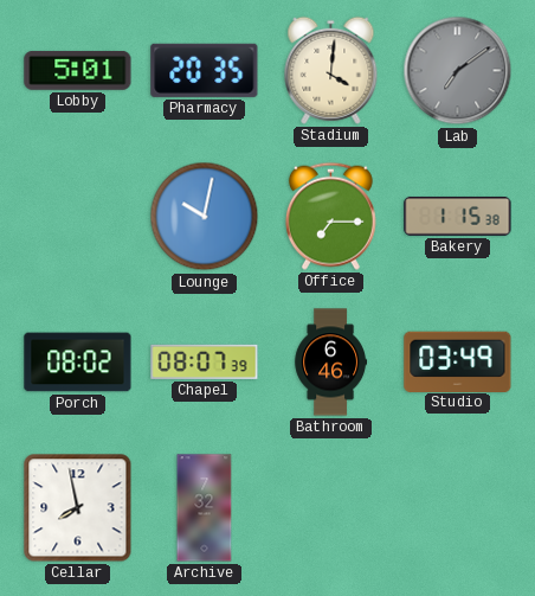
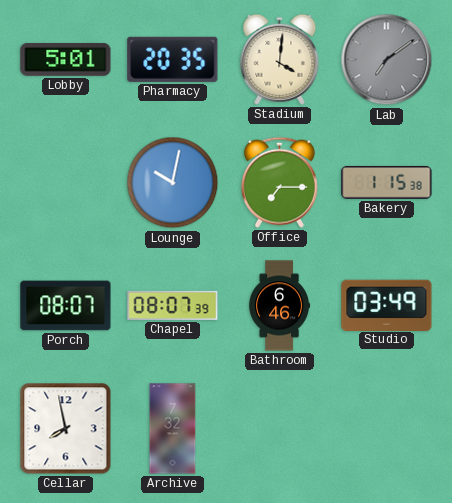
Porch: 08:02 -> 08:07 (66, 306)
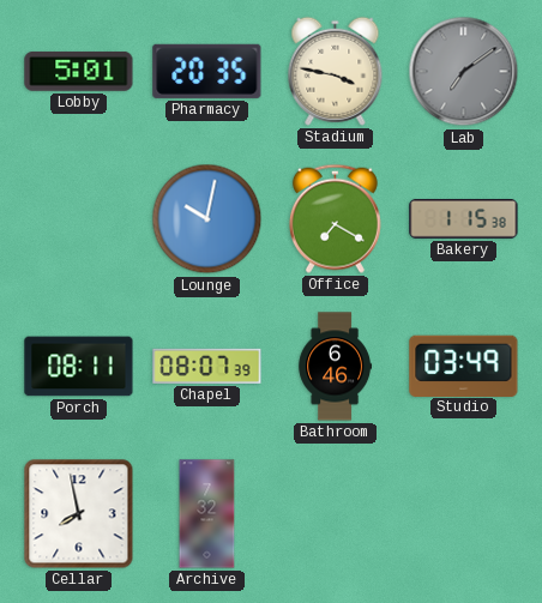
Stadium: 4:01 -> 3:47 (336, 71)
Office: 7:15 -> 7:20 (335, 218)
Porch: 08:07 -> 08:11 (79, 367)
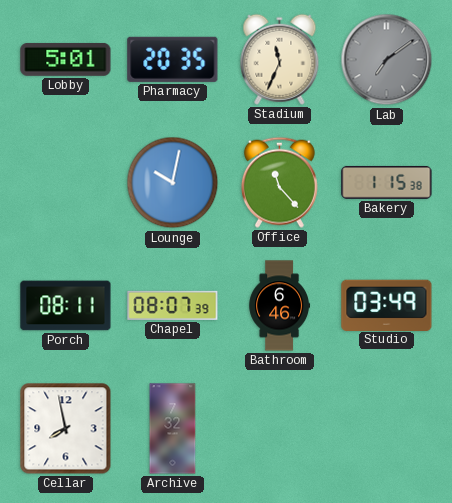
Stadium: 3:47 -> 11:34 (280, 59)
Office: 7:20 -> 11:23 (279, 182)
